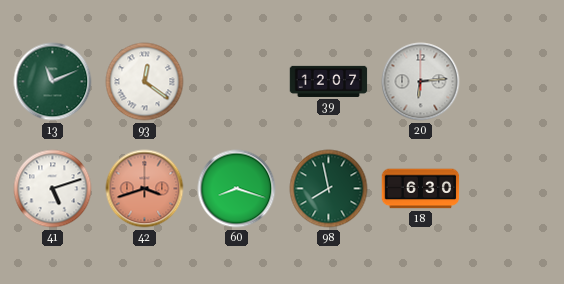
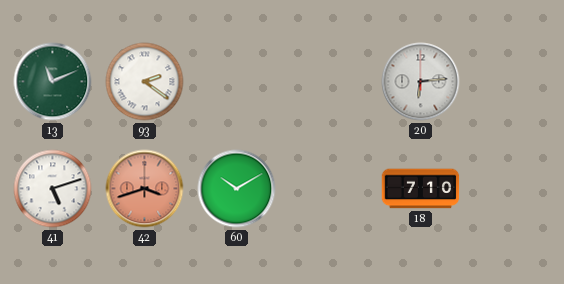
93: 12:21 -> 2:21 (145, 82)
39: 12:07 -> none (329, 81)
60: 8:18 -> 10:10 (237, 189)
98: 7:58 -> none (329, 189)
18: 6:30 -> 7:10 (421, 189)
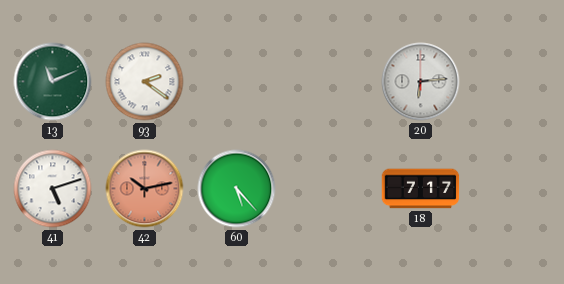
42: 3:42 -> 10:13 (145, 189)
60: 10:10 -> 5:23 (237, 189)
18: 7:10 -> 7:17 (421, 189)
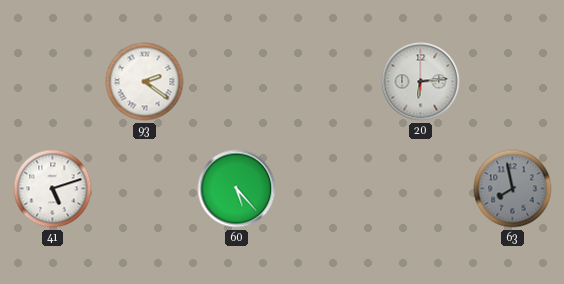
13: 11:11 -> none (53, 82)
42: 10:13 -> none (145, 189)
18: 7:17 -> none (421, 189)
63: none -> 7:58 (513, 189)
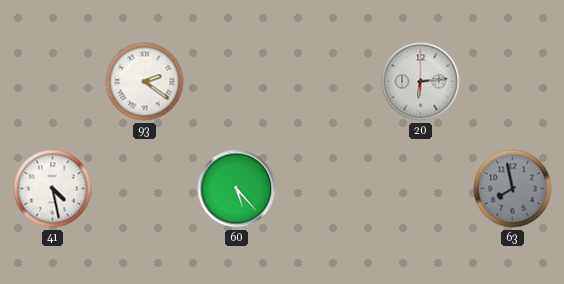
41: 5:12 -> 4:28 (53, 189)
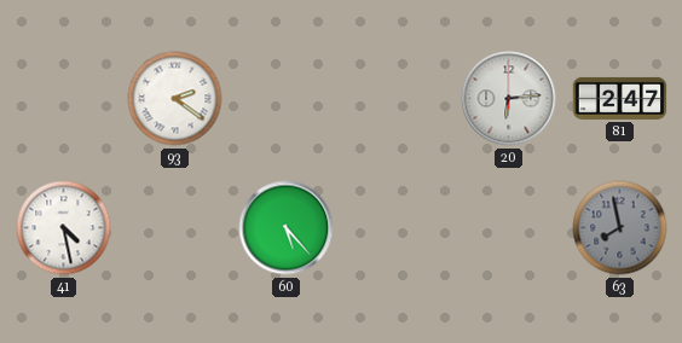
81: none -> 2:47 (620, 98)
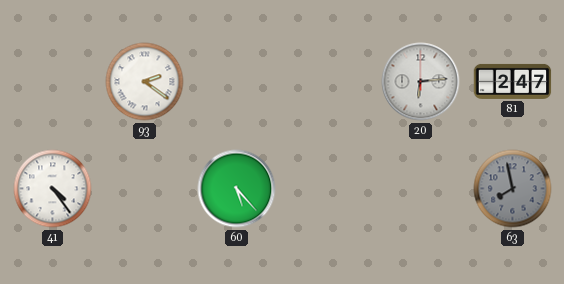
41: 4:28 -> 4:24 (53, 189)
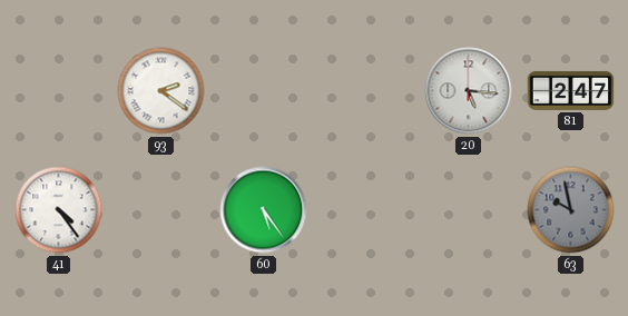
20: 6:14 -> 5:16 (469, 91)
60: 5:23 -> 5:24 (264, 210)
63: 7:58 -> 9:58 (571, 210)
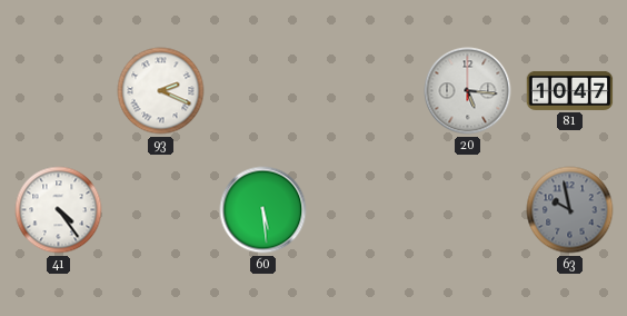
93: 2:21 -> 2:19 (161, 91)
81: 2:47 -> 10:47 (570, 90)
60: 5:24 -> 5:29 (263, 210)
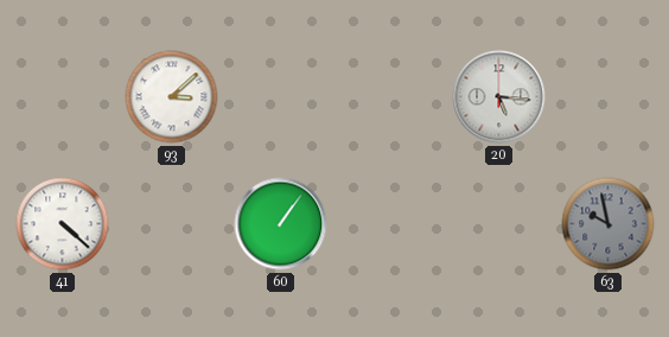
93: 2:19 -> 3:08 (172, 97)
81: 10:47 -> none (570, 90)
41: 4:24 -> 4:22 (63, 224)
60: 5:29 -> 1:06 (281, 224)
